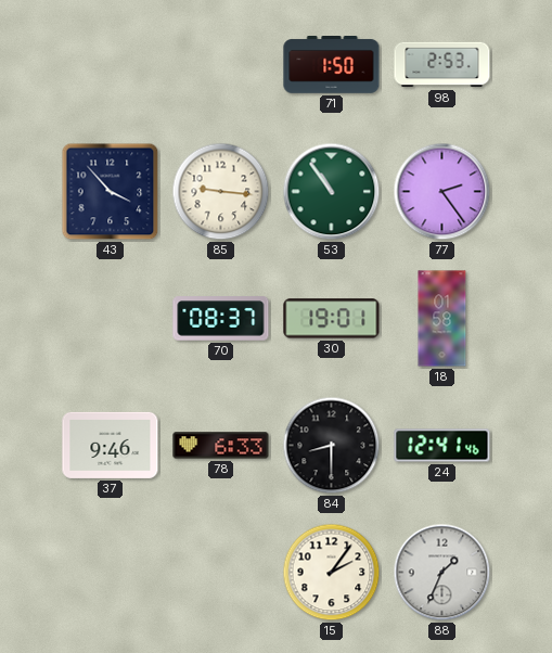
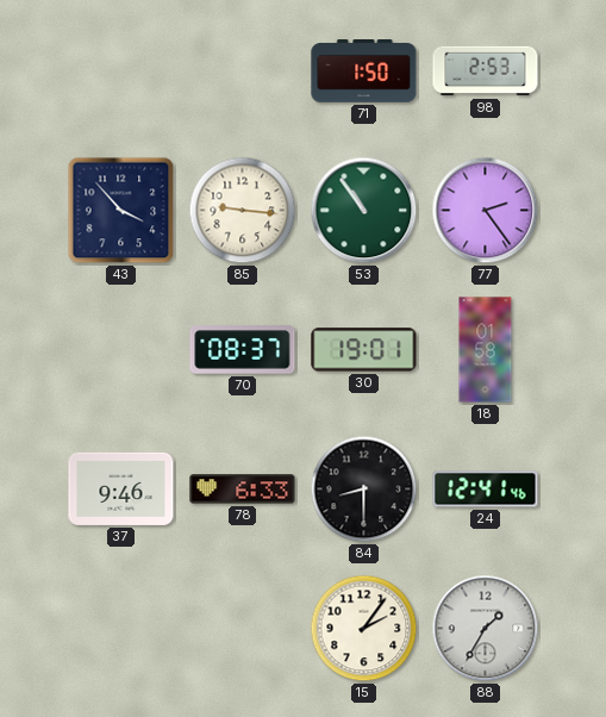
88: 1:34 -> 1:35 (486, 629)
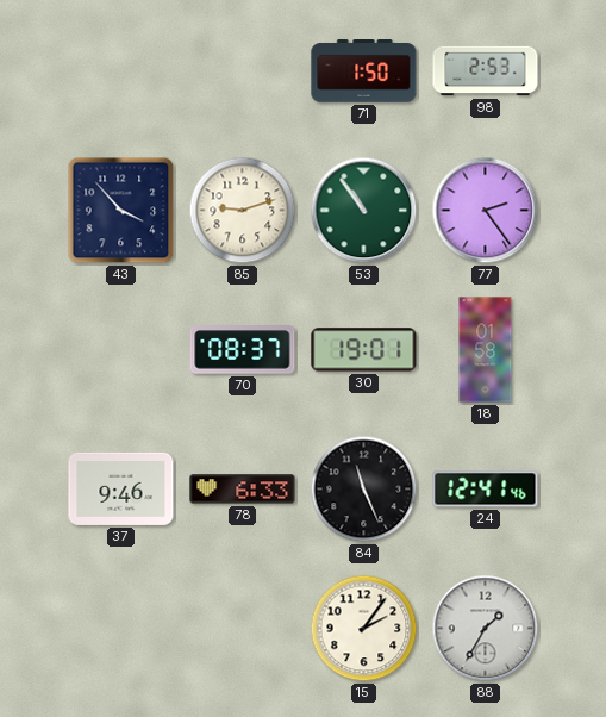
85: 9:16 -> 9:12 (243, 211)
84: 8:30 -> 11:26 (364, 490)
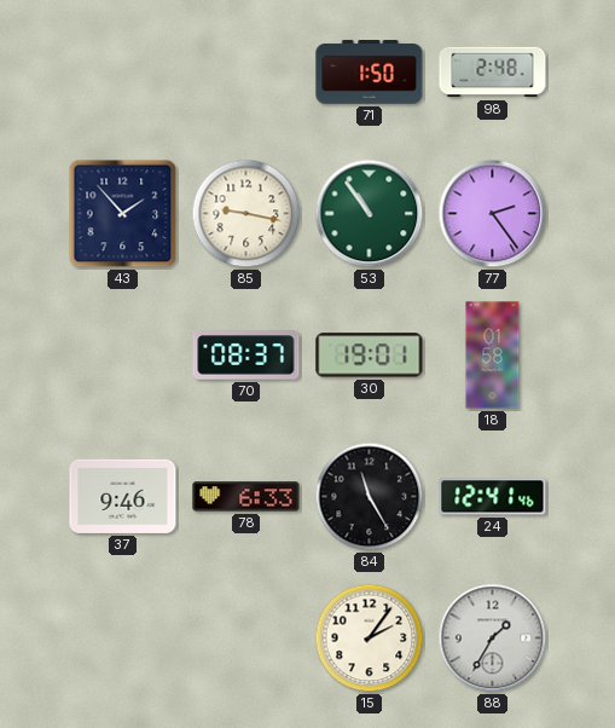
98: 2:53 -> 2:48 (493, 73)
43: 3:53 -> 1:53 (123, 214)
85: 9:12 -> 9:17 (246, 214)
84: 11:26 -> 11:25 (370, 497)
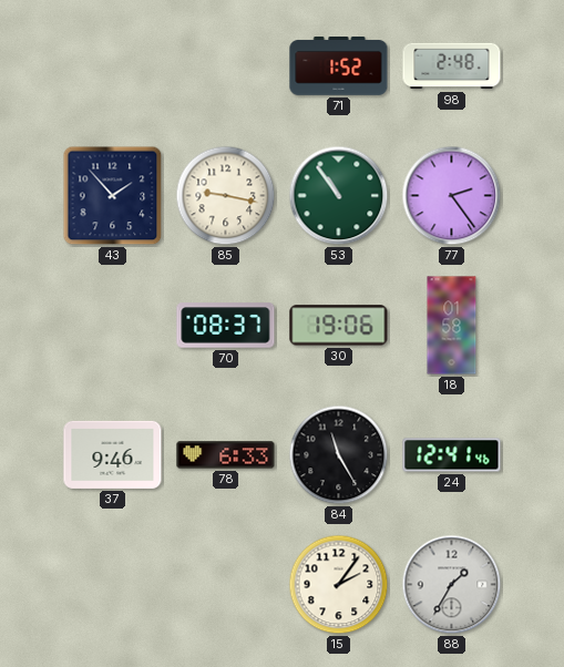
71: 1:50 -> 1:52 (339, 66)
30: 19:01 -> 19:06 (339, 326)
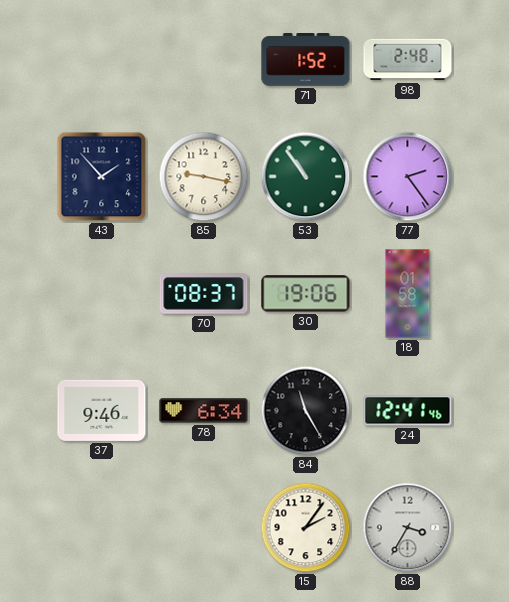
78: 6:33 -> 6:34 (204, 411)
88: 1:35 -> 3:35 (408, 528)
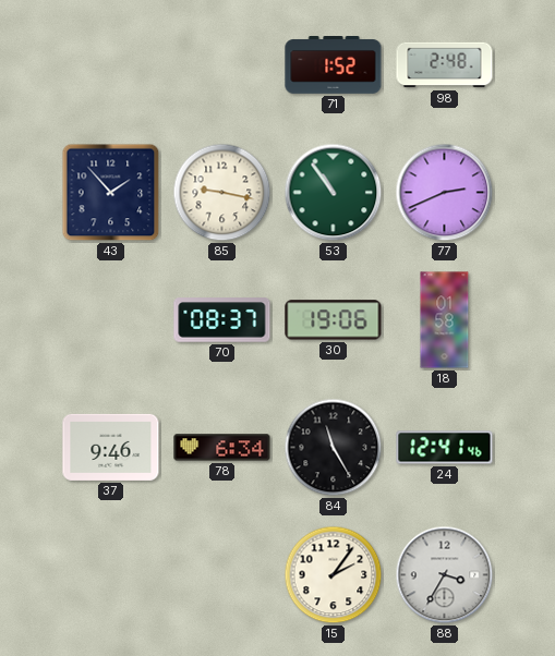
77: 2:24 -> 2:41 (445, 193)
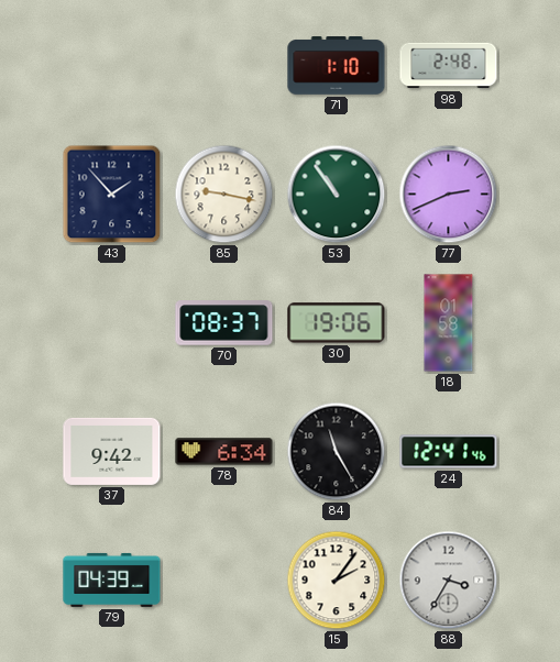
71: 1:52 -> 1:10 (337, 66)
37: 9:46 -> 9:42 (112, 451)
79: none -> 04:39 (112, 580)
